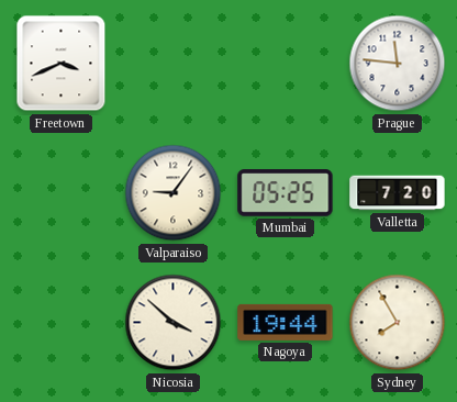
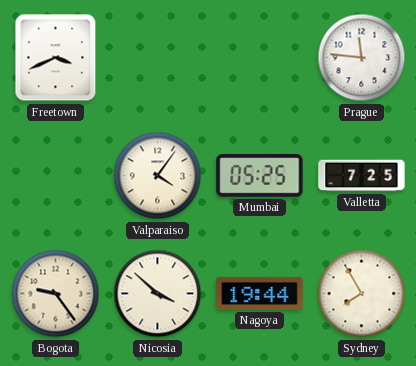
Valparaiso: 9:06 -> 4:06 (158, 176)
Valletta: 7:20 -> 7:25 (362, 176)
Bogota: none -> 9:24 (56, 294)
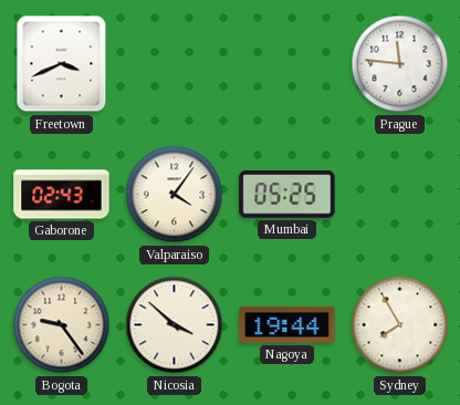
Gaborone: none -> 02:43 (62, 195)
Valletta: 7:25 -> none (362, 176)
